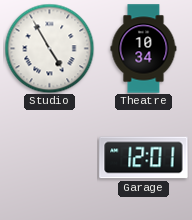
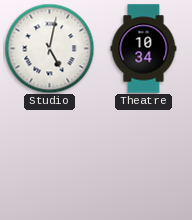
Studio: 4:55 -> 5:02 (49, 48)
Garage: 12:01 -> none (144, 158)
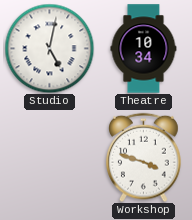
Workshop: none -> 3:48 (144, 157)
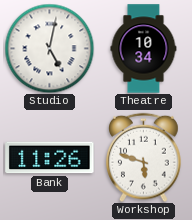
Bank: none -> 11:26 (50, 158)
Workshop: 3:48 -> 5:48 (144, 157)
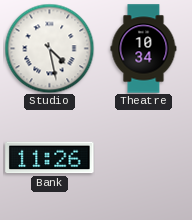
Studio: 5:02 -> 4:28 (49, 48)
Workshop: 5:48 -> none (144, 157)
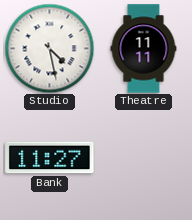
Theatre: 10:34 -> 11:11 (144, 49)
Bank: 11:26 -> 11:27 (50, 158)
